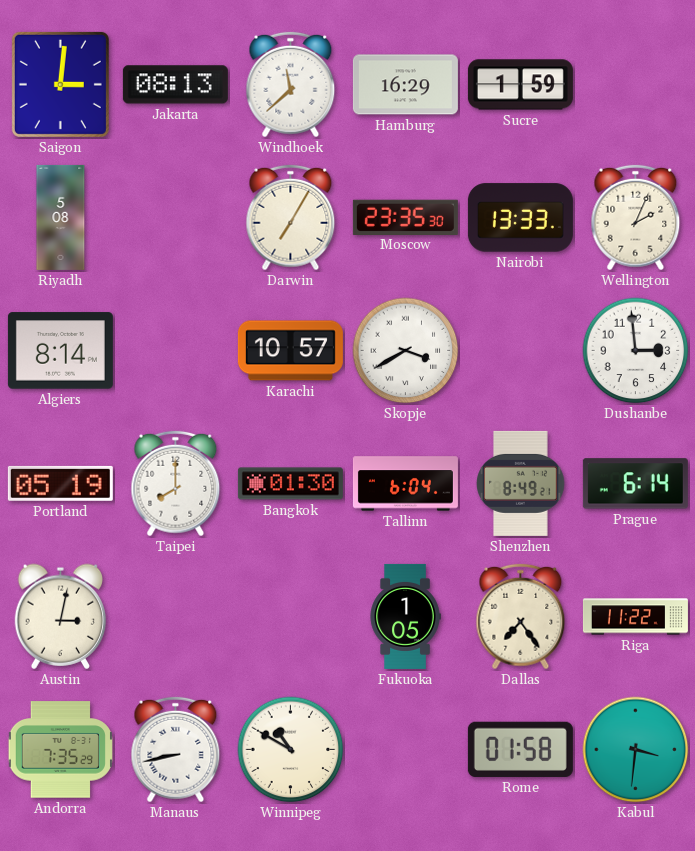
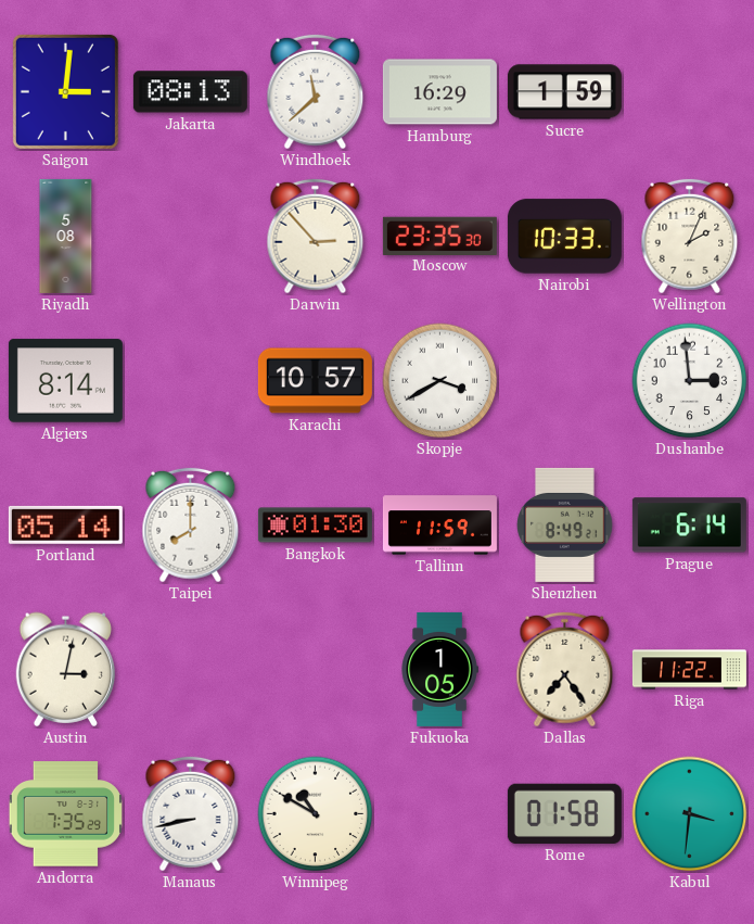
Darwin: 7:05 -> 2:53 (316, 237)
Nairobi: 13:33 -> 10:33 (564, 237)
Portland: 05:19 -> 05:14 (65, 524)
Tallinn: 6:04 -> 11:59 (439, 526)
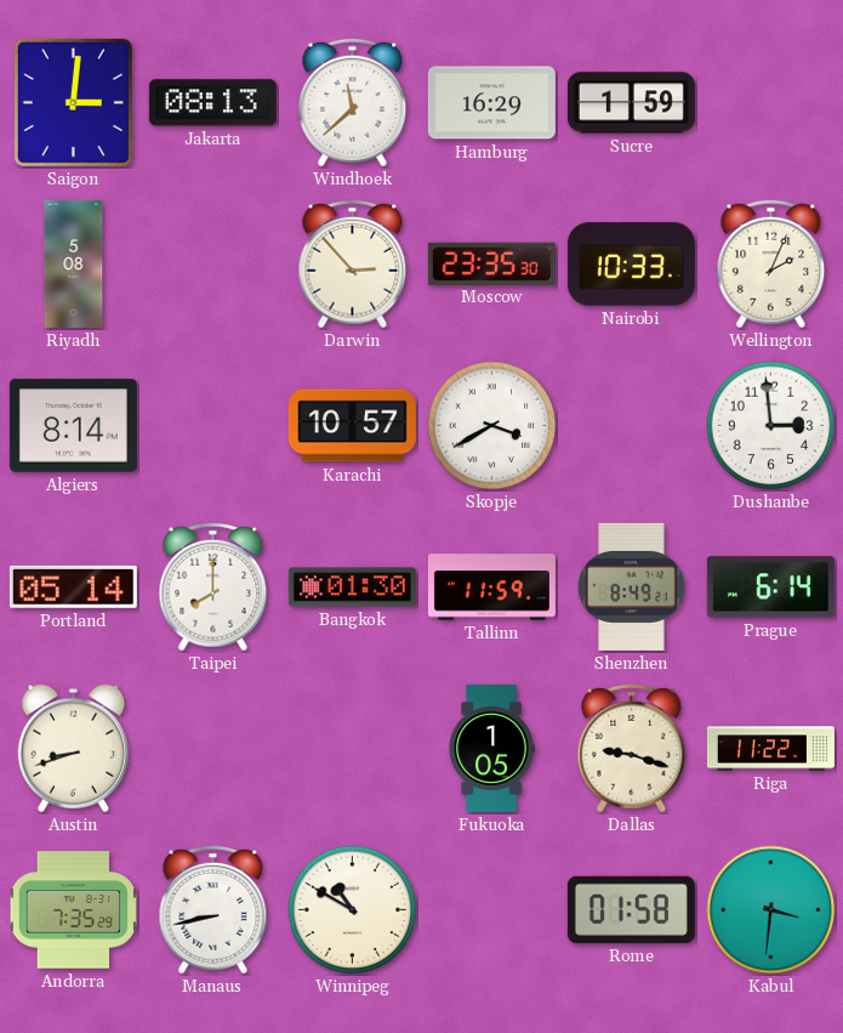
Austin: 3:02 -> 8:42 (74, 748)
Dallas: 7:24 -> 9:18 (632, 749)
